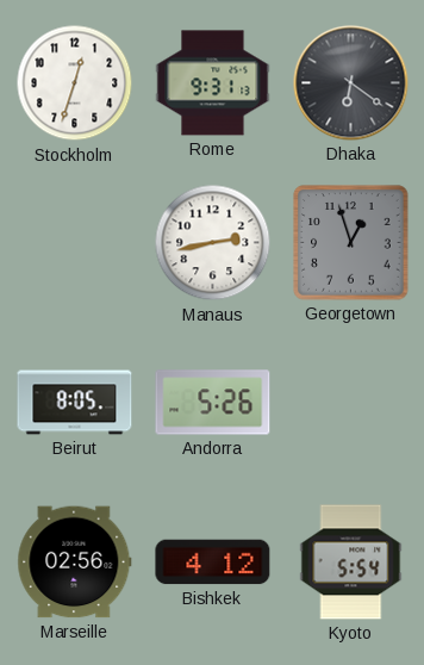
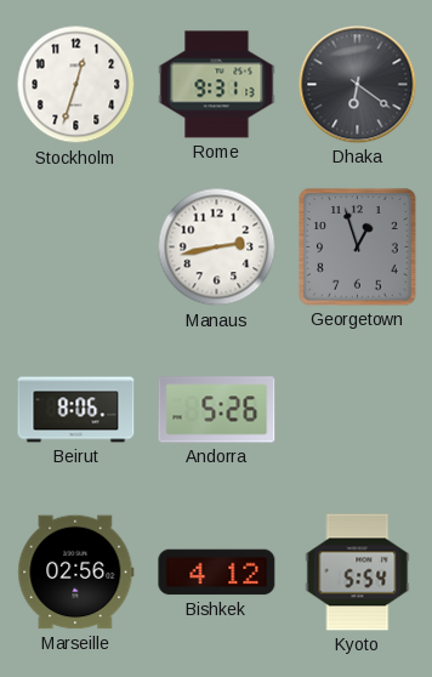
Beirut: 8:05 -> 8:06 (76, 410)
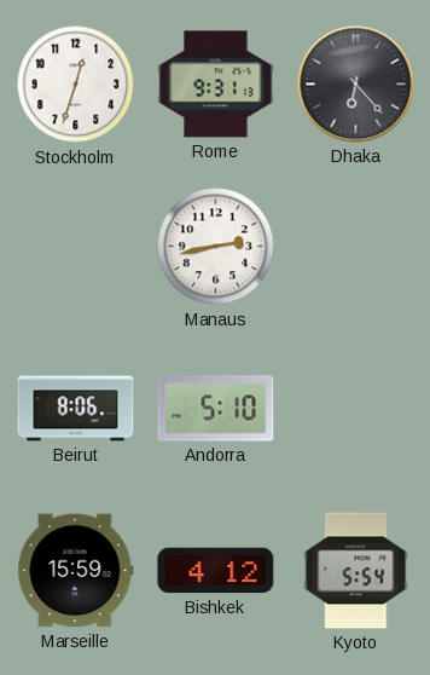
Dhaka: 6:21 -> 6:23 (356, 85)
Georgetown: 12:57 -> none (358, 248)
Andorra: 5:26 -> 5:10 (216, 409)
Marseille: 02:56 -> 15:59 (76, 571)
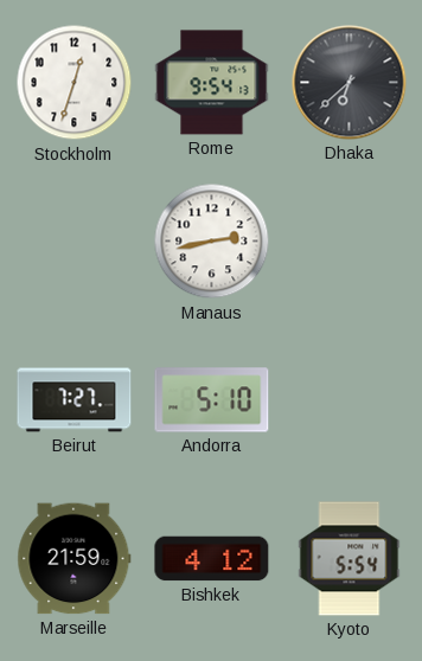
Rome: 9:31 -> 9:54 (212, 83)
Dhaka: 6:23 -> 6:38 (350, 83)
Beirut: 8:06 -> 7:27 (75, 400)
Marseille: 15:59 -> 21:59 (75, 559)
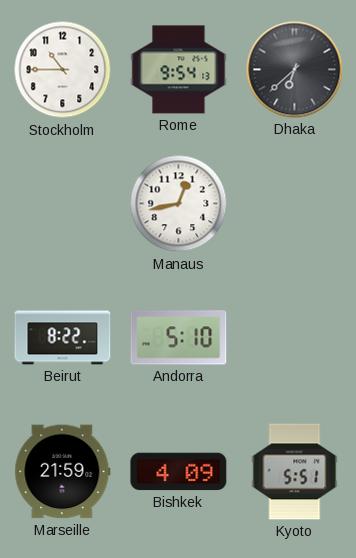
Stockholm: 12:33 -> 10:45 (63, 70)
Manaus: 2:43 -> 12:43 (179, 204)
Beirut: 7:27 -> 8:22 (63, 338)
Bishkek: 4:12 -> 4:09 (179, 472)
Kyoto: 5:54 -> 5:51 (295, 472)
